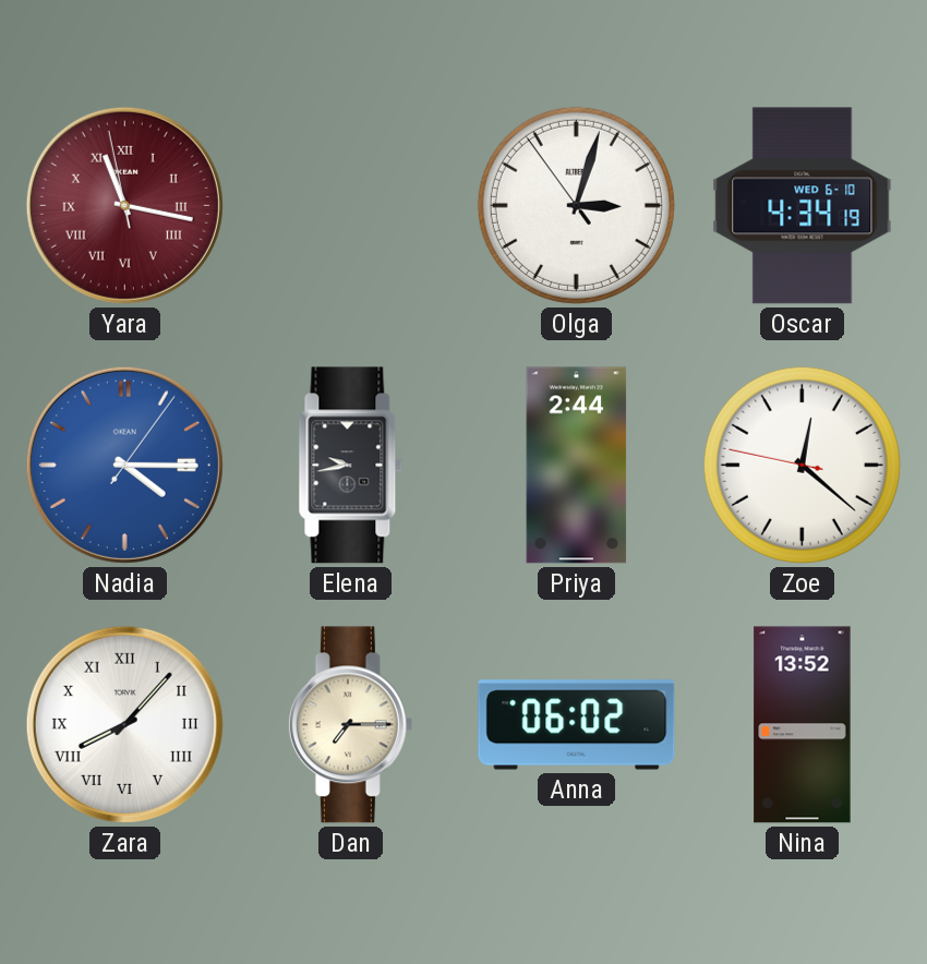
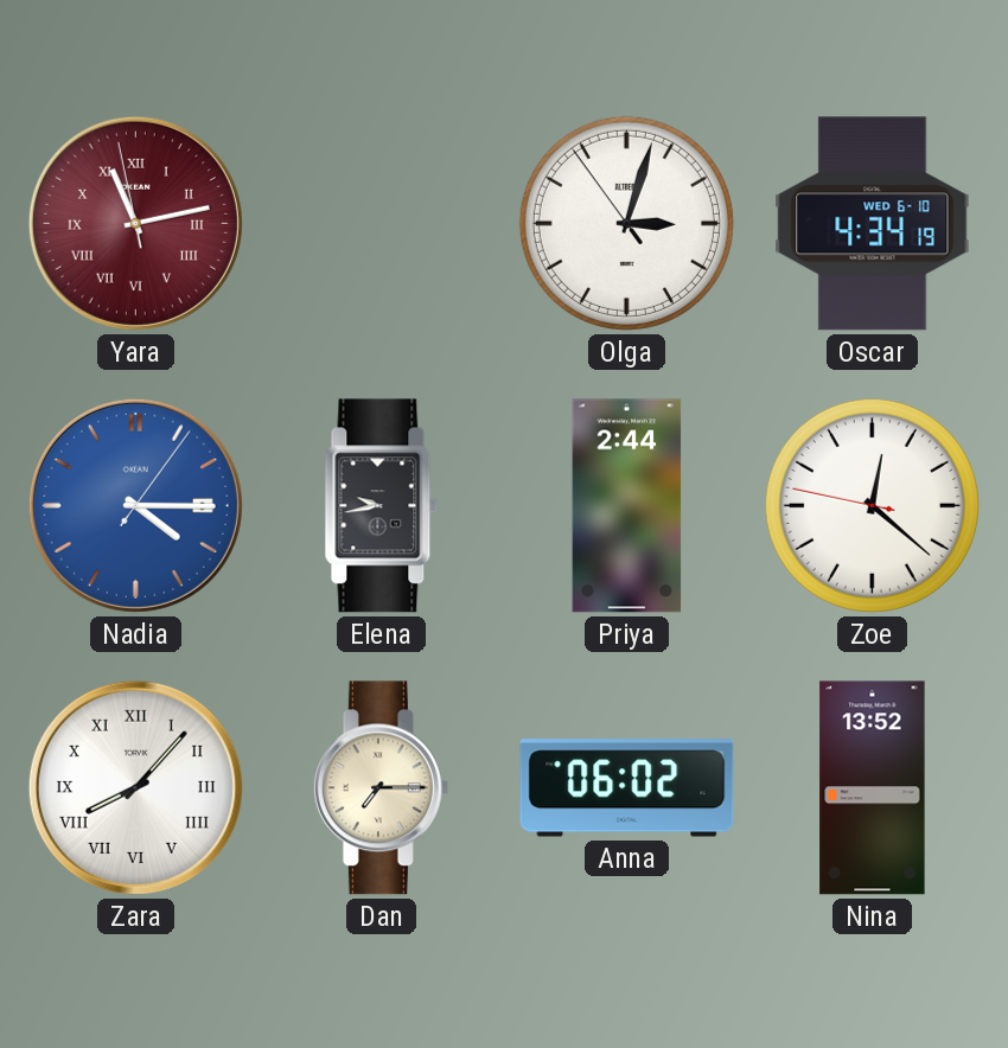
Yara: 11:16 -> 11:12 (135, 223)
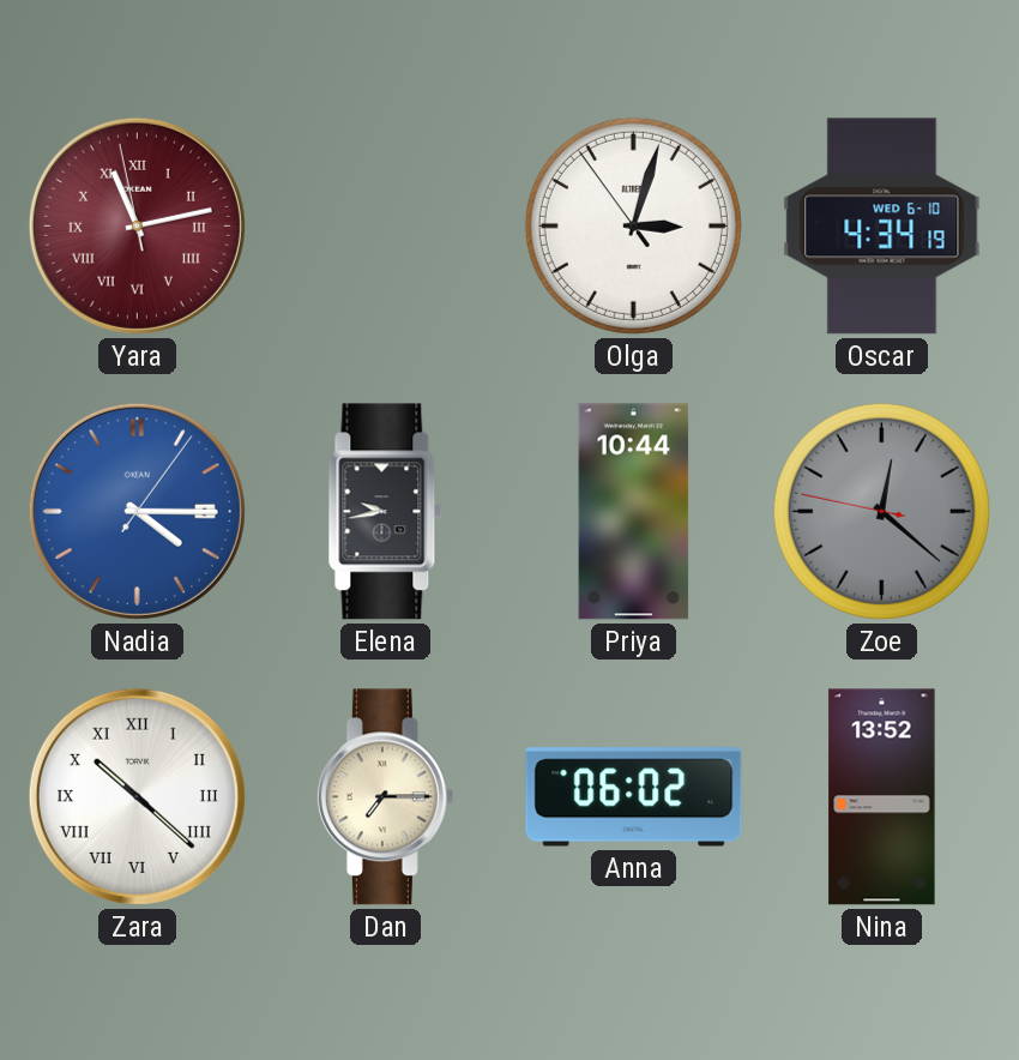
Priya: 2:44 -> 10:44 (634, 512)
Zoe dial: white -> grey (881, 511)
Zara: 8:07 -> 10:22 (137, 796)
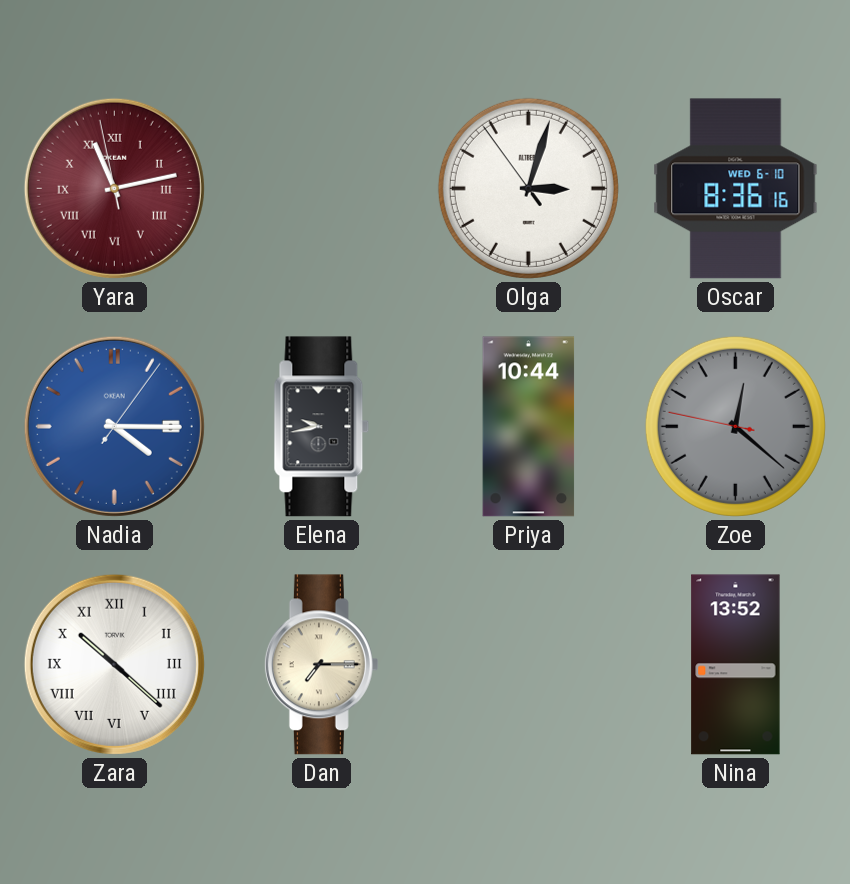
Oscar: 4:34 -> 8:36 (736, 189)
Anna: 06:02 -> none (634, 797)
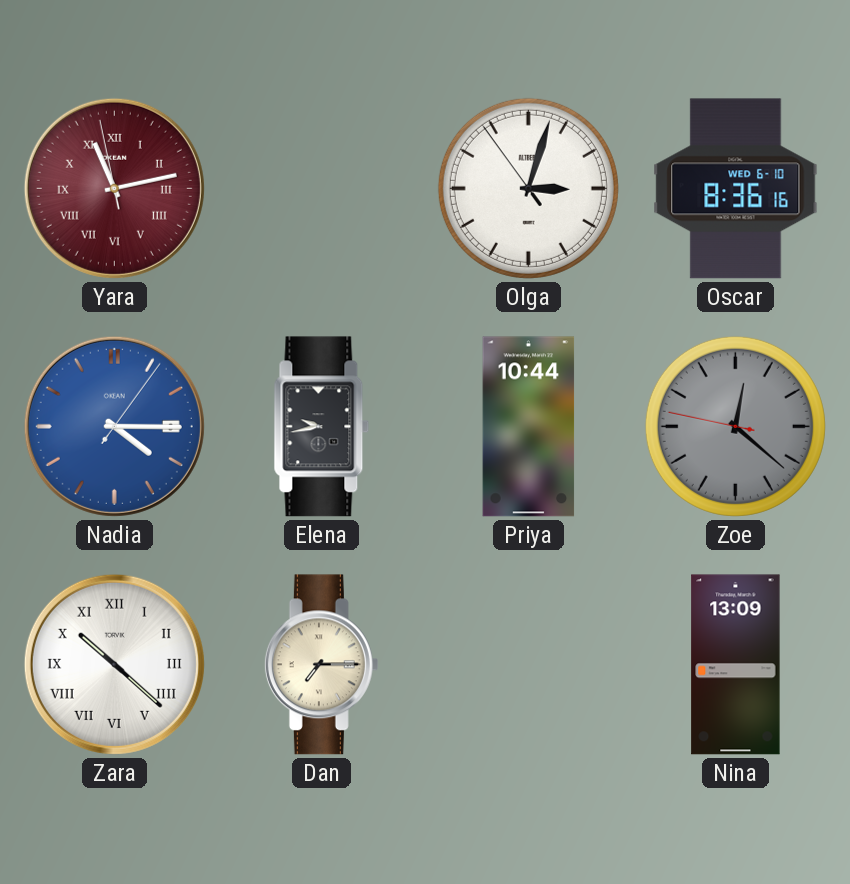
Nina: 13:52 -> 13:09 (736, 665)
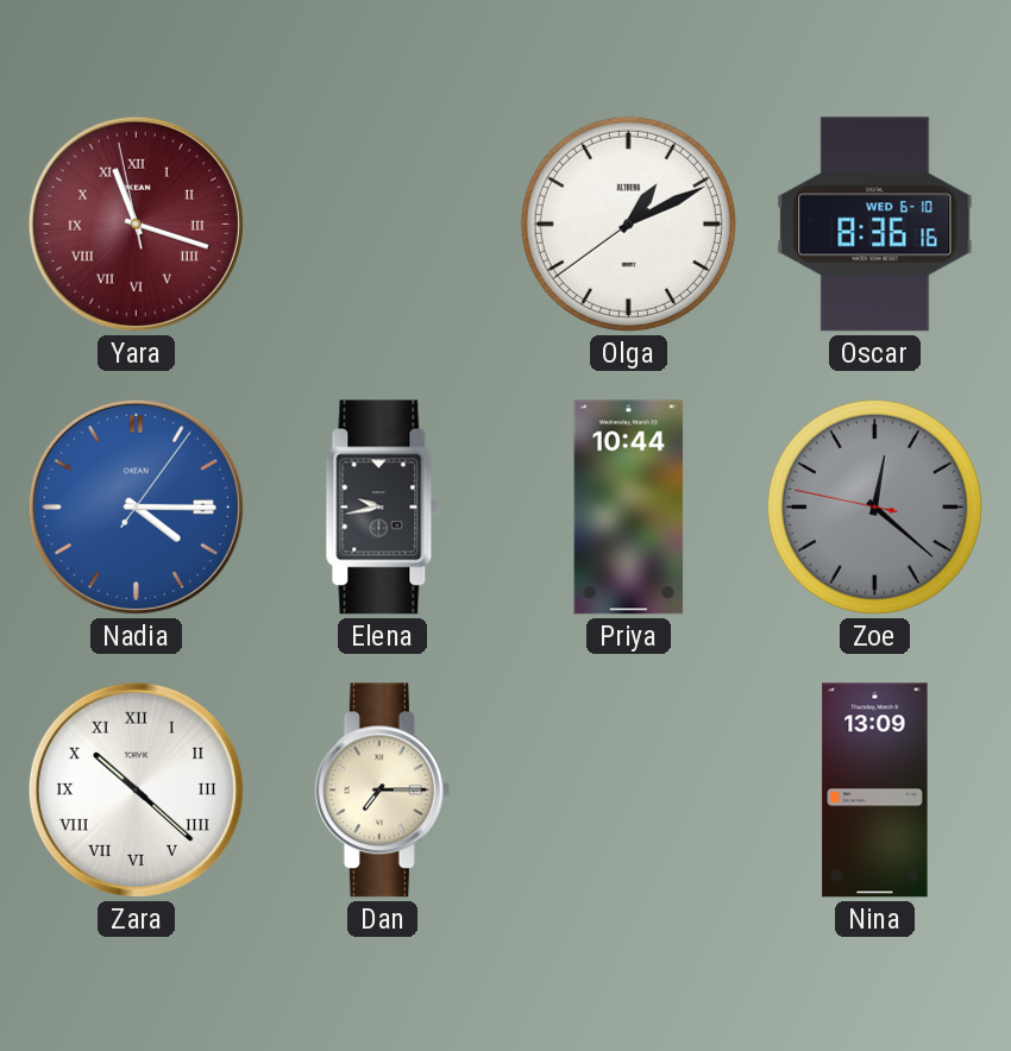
Yara: 11:12 -> 11:17 (136, 224)
Olga: 3:02 -> 1:10 (628, 224)
